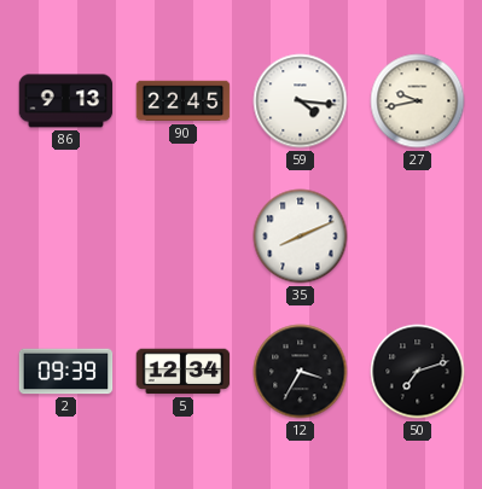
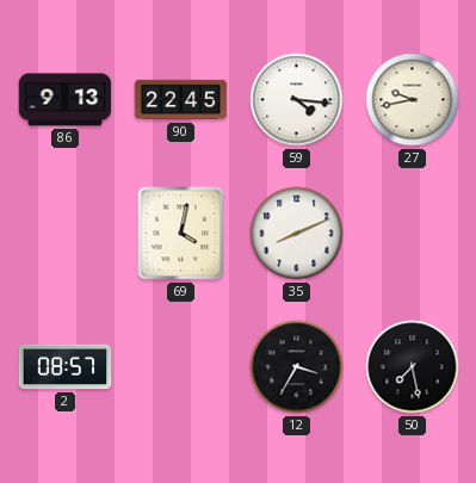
69: none -> 4:02 (181, 234)
2: 09:39 -> 08:57 (66, 367)
5: 12:34 -> none (184, 372)
50: 7:12 -> 7:28 (413, 367)
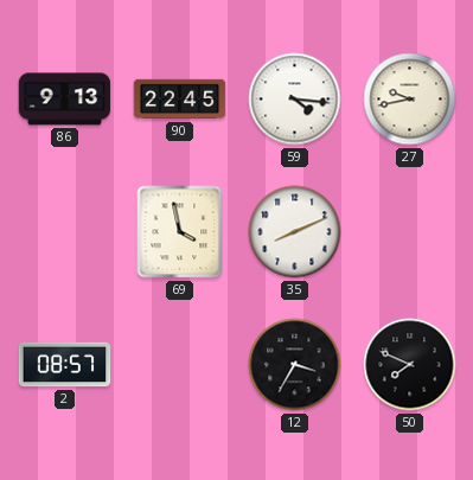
69: 4:02 -> 3:58 (180, 232)
50: 7:28 -> 7:49 (410, 365)
